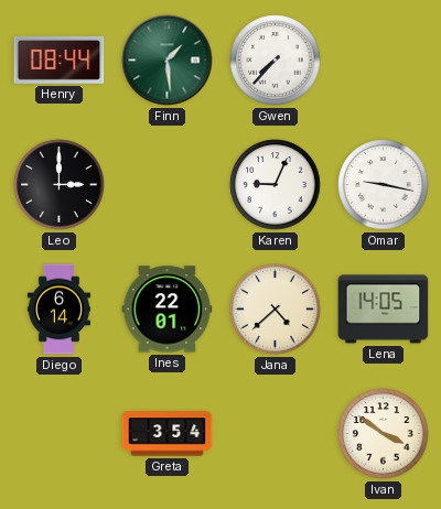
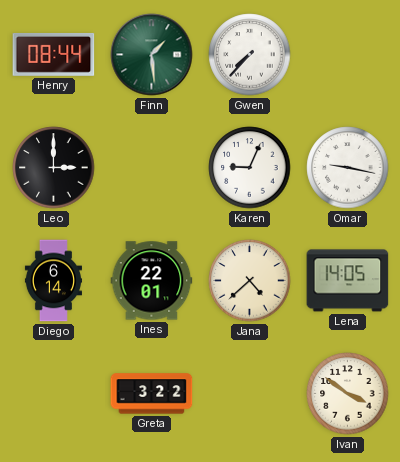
Greta: 3:54 -> 3:22 (152, 394)
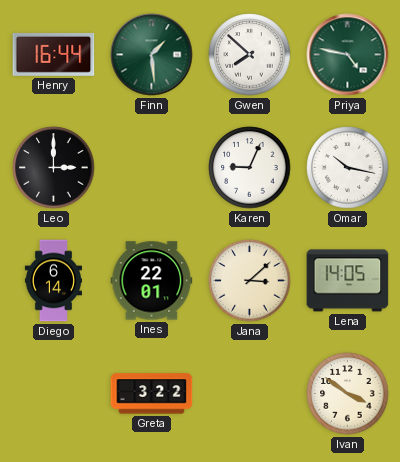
Henry: 08:44 -> 16:44 (54, 54)
Gwen: 7:37 -> 7:52 (250, 55)
Priya: none -> 4:47 (348, 55)
Omar: 9:17 -> 10:17 (348, 168)
Jana: 4:38 -> 3:08 (250, 281)
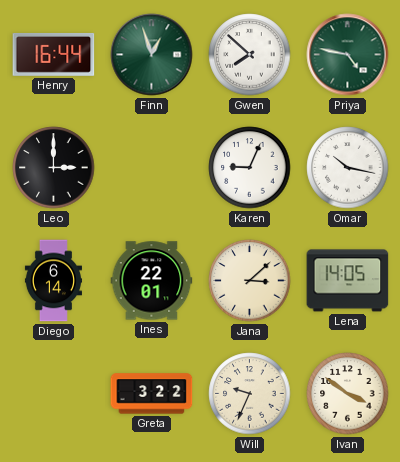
Finn: 1:29 -> 12:57 (152, 55)
Will: none -> 9:34 (250, 394)
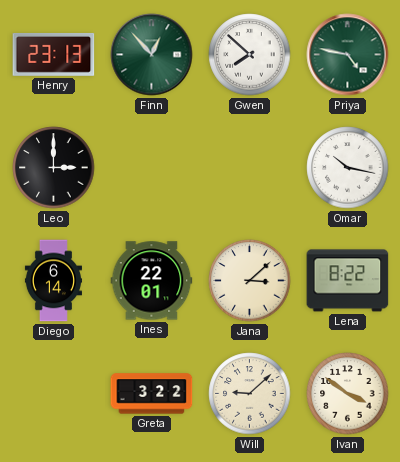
Henry: 16:44 -> 23:13 (54, 54)
Finn: 12:57 -> 12:53 (152, 55)
Karen: 9:04 -> none (250, 168)
Lena: 14:05 -> 8:22 (348, 281)
Will: 9:34 -> 9:08 (250, 394)
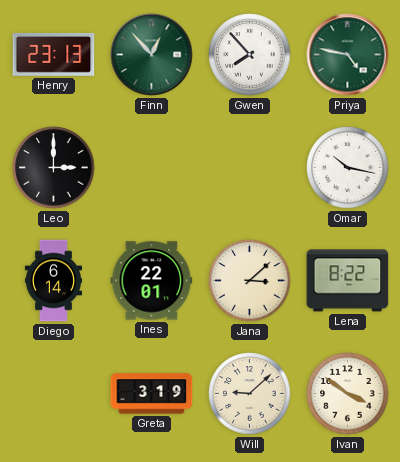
Gwen: 7:52 -> 7:53 (250, 55)
Greta: 3:22 -> 3:19 (152, 394)
